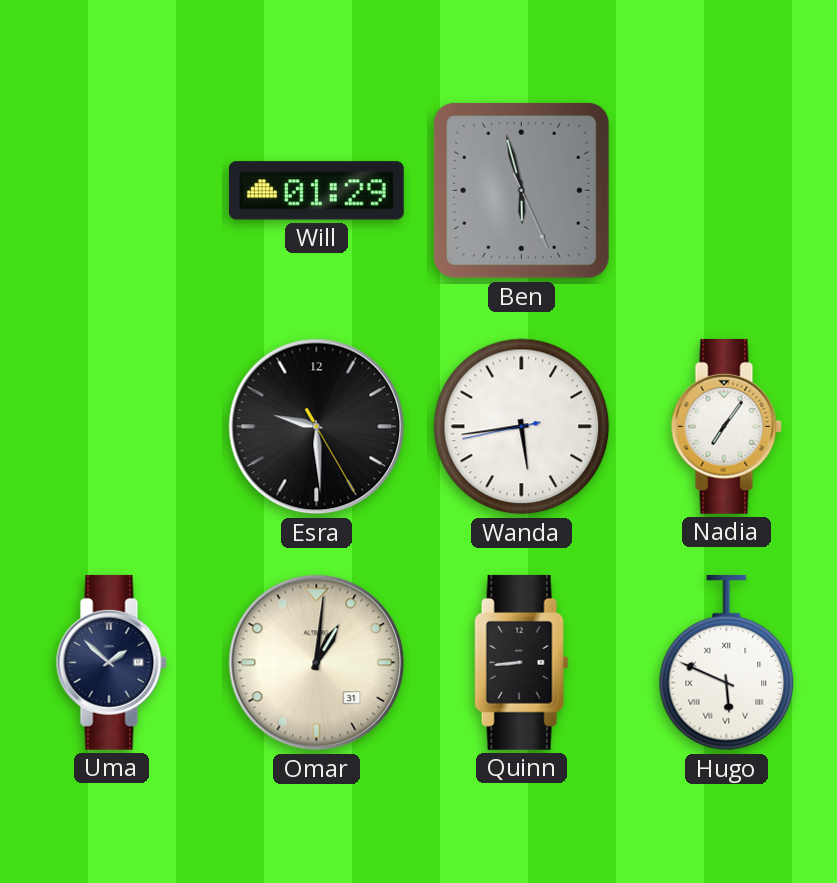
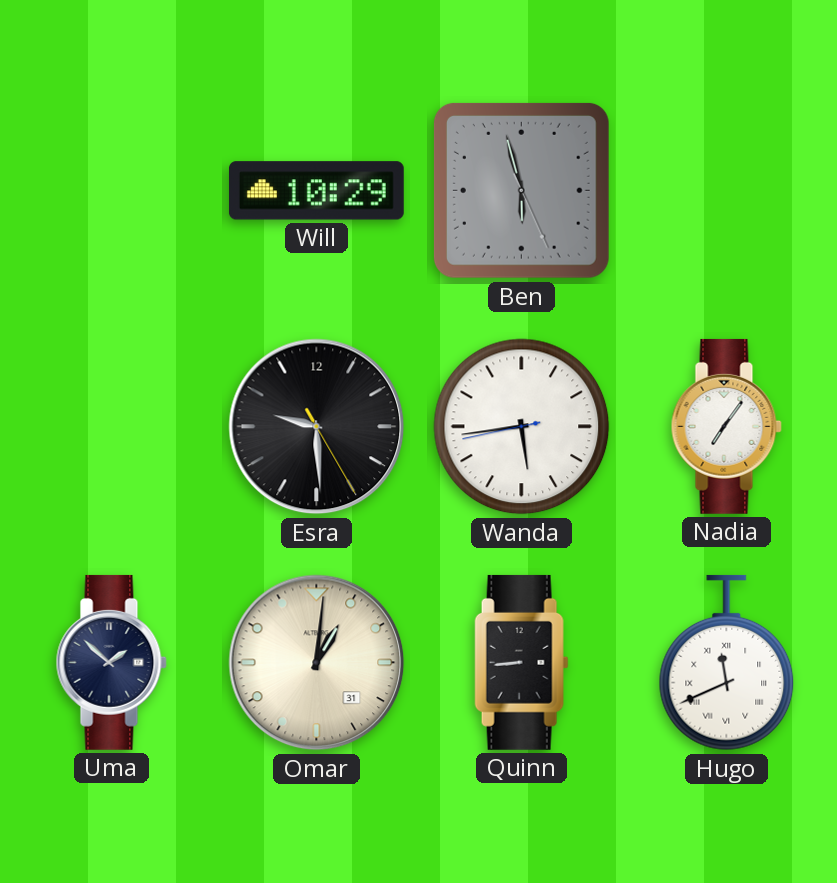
Will: 01:29 -> 10:29 (316, 191)
Hugo: 5:49 -> 11:41 (727, 663)
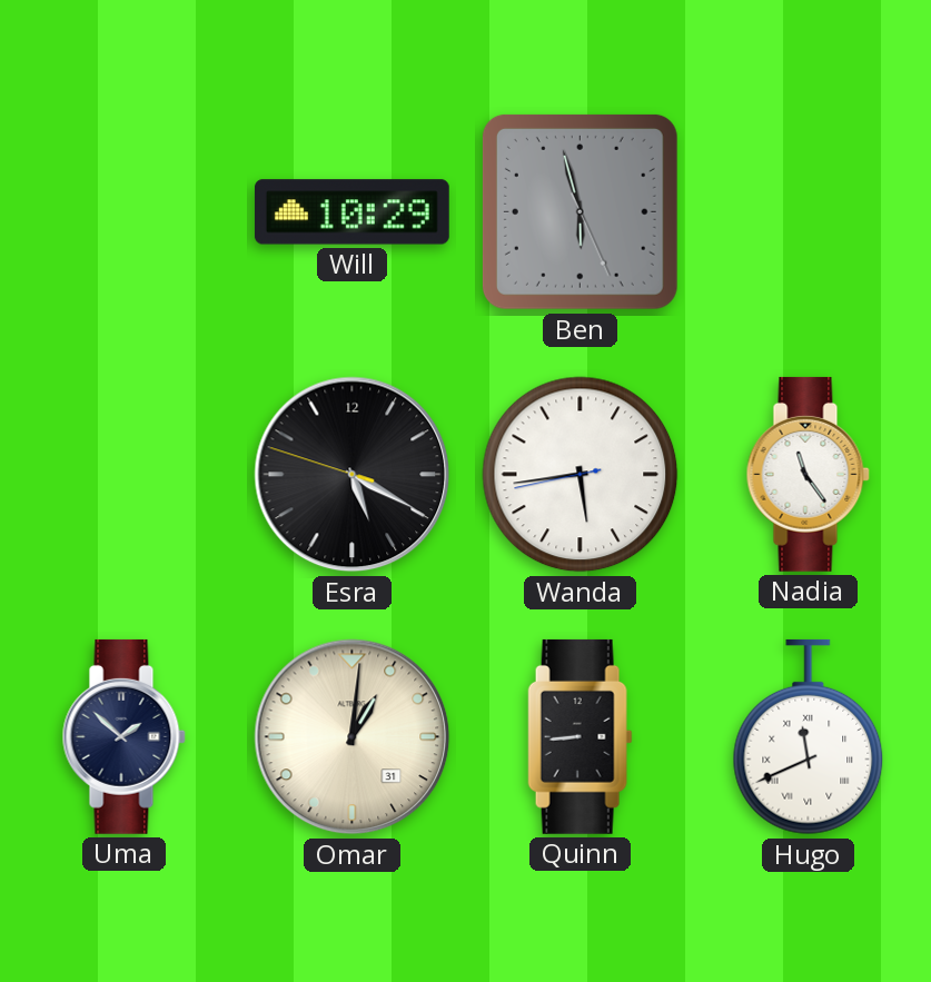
Esra: 9:29 -> 5:19 (353, 475)
Nadia: 7:06 -> 11:24 (808, 474)
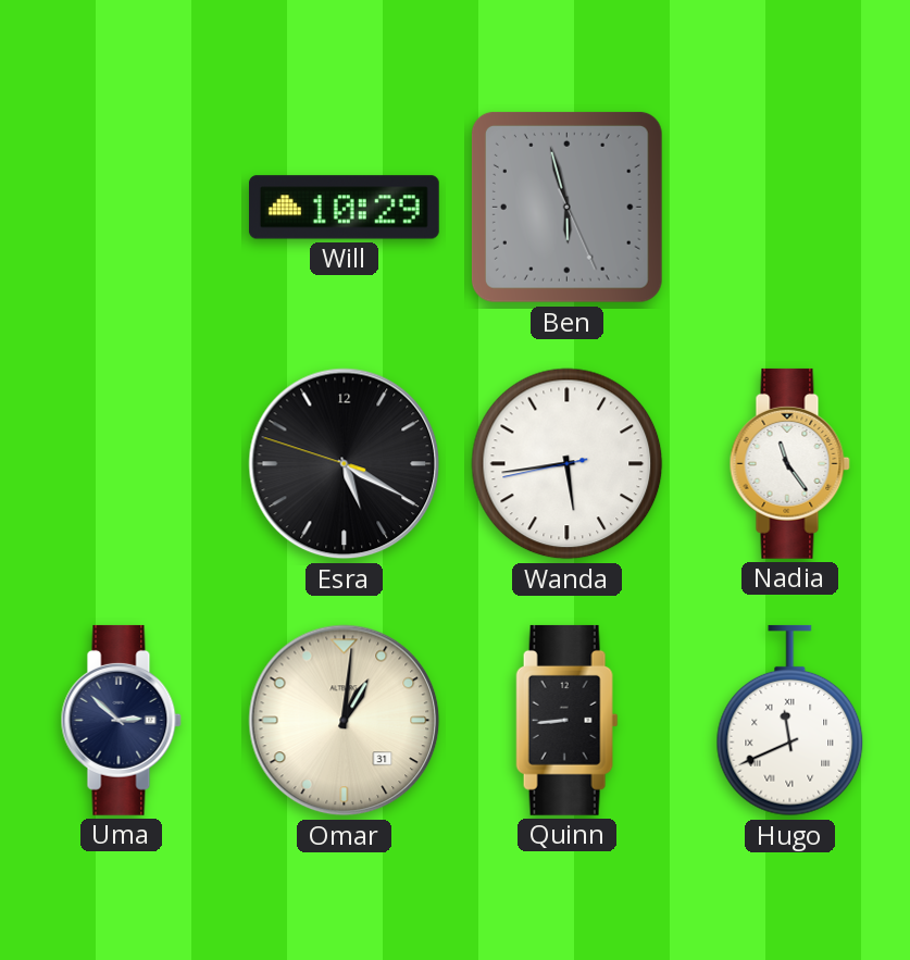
Uma: 1:52 -> 2:52 (121, 720)
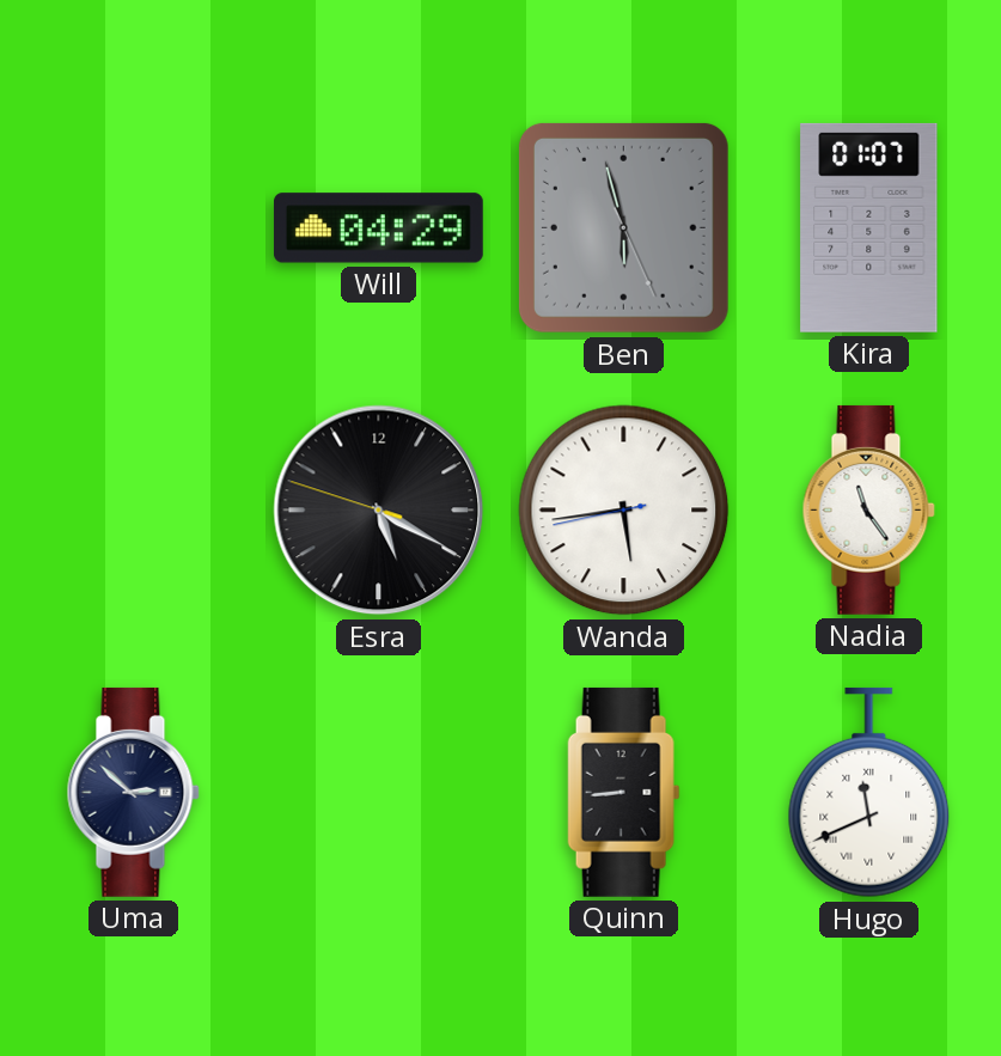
Will: 10:29 -> 04:29 (378, 228)
Kira: none -> 01:07 (869, 227)
Omar: 1:01 -> none (345, 721)
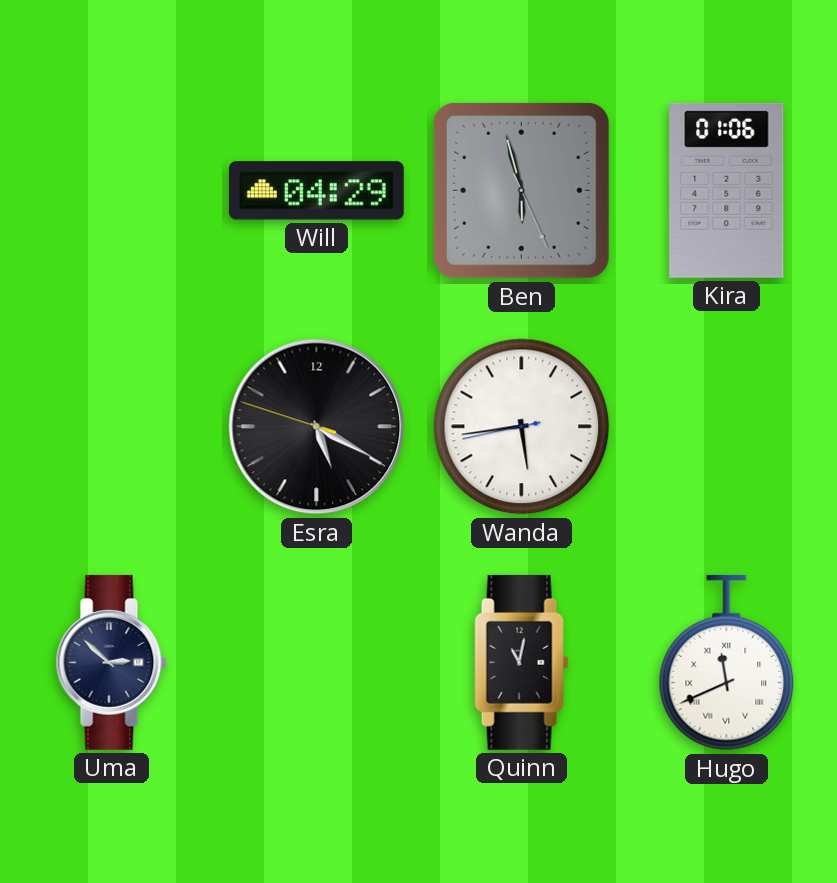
Kira: 01:07 -> 01:06 (727, 190)
Nadia: 11:24 -> none (868, 509)
Quinn: 8:44 -> 11:02 (522, 662)
